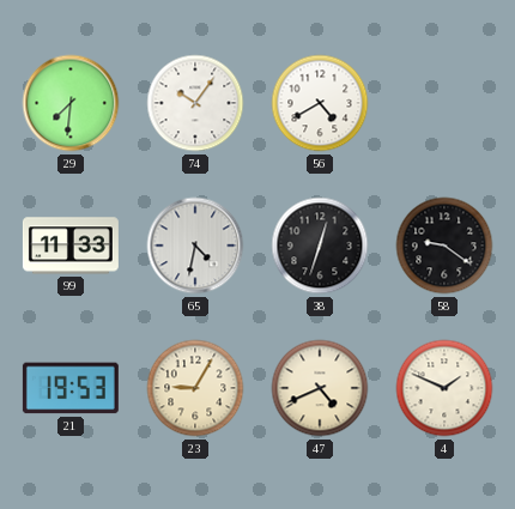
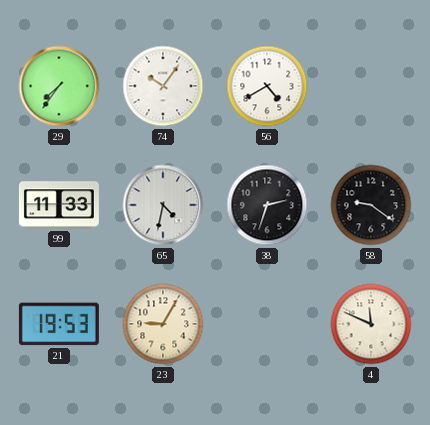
29: 7:31 -> 7:36 (59, 86)
38: 12:33 -> 2:33 (267, 205)
47: 4:41 -> none (320, 388)
4: 1:49 -> 11:49 (371, 324)
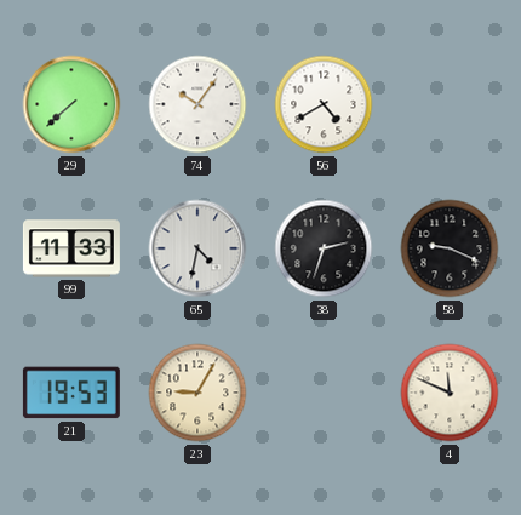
29: 7:36 -> 7:38 (71, 104)
58: 9:21 -> 9:19 (450, 248)
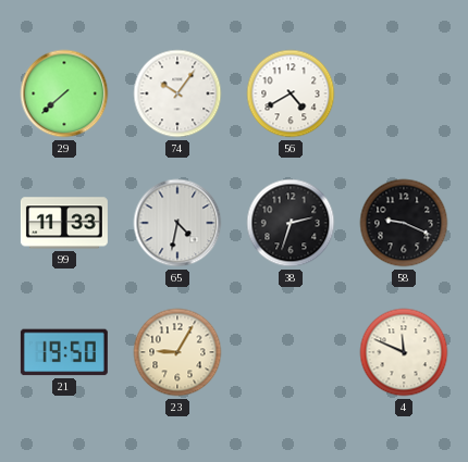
21: 19:53 -> 19:50 (64, 352)
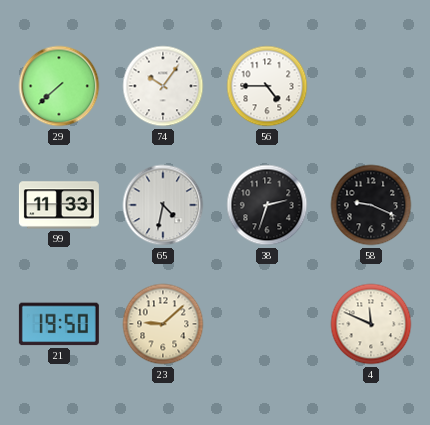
56: 4:40 -> 4:45 (267, 86)
23: 9:05 -> 9:08 (163, 324)
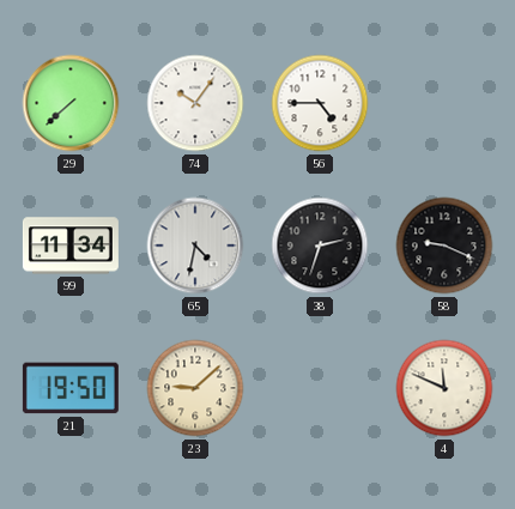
99: 11:33 -> 11:34 (71, 246)
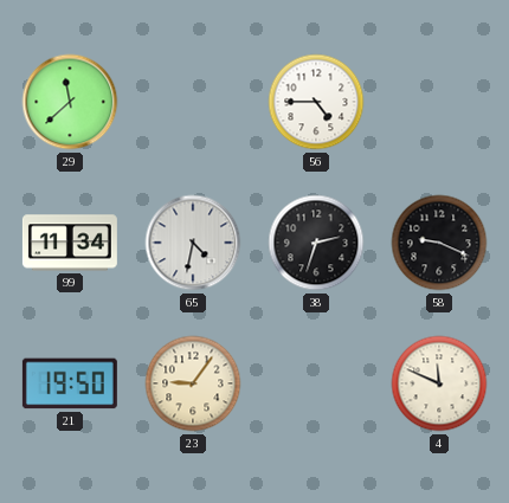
29: 7:38 -> 11:38 (70, 102)
74: 10:06 -> none (195, 103)
23: 9:08 -> 9:06 (193, 383)
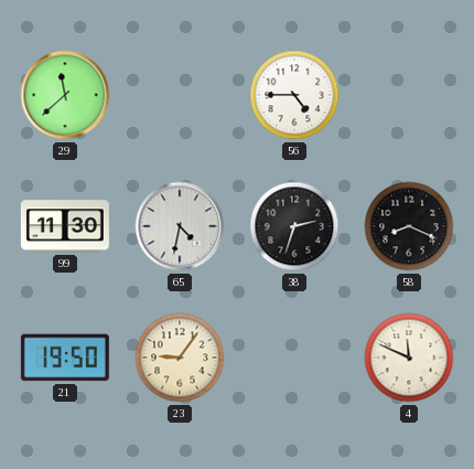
99: 11:34 -> 11:30 (65, 226)
58: 9:19 -> 8:19 (409, 226)
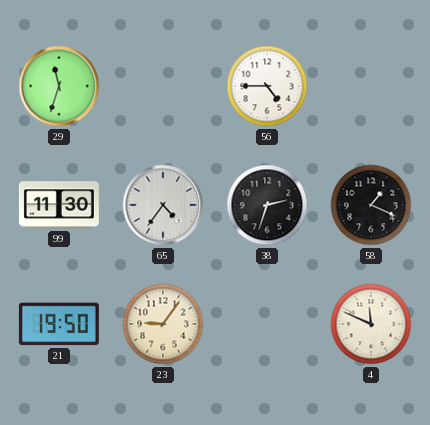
29: 11:38 -> 11:33 (59, 86)
65: 4:32 -> 4:36 (163, 205)
58: 8:19 -> 1:19 (371, 205)
